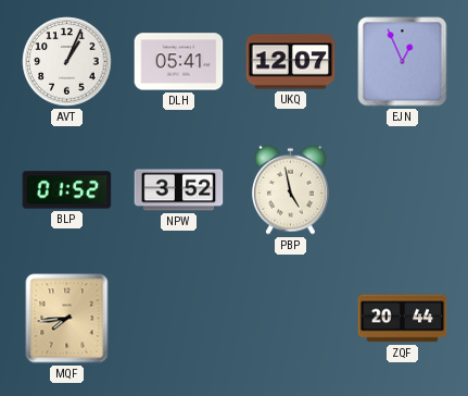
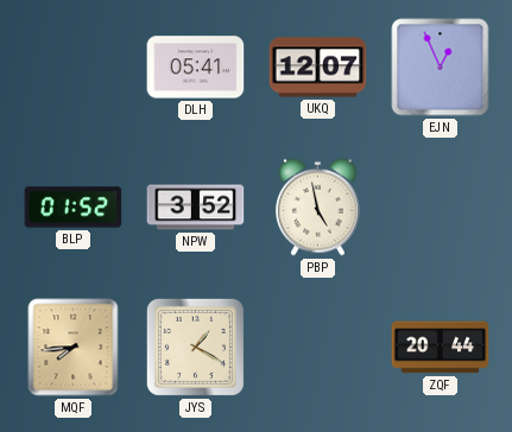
AVT: 1:04 -> none (67, 62)
JYS: none -> 1:20 (195, 347)
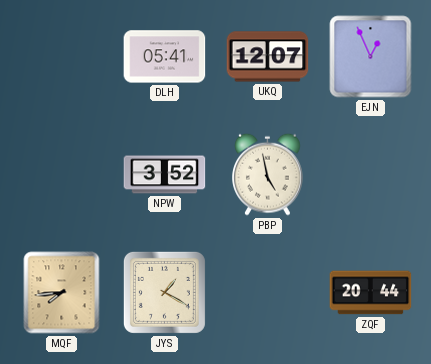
BLP: 01:52 -> none (74, 208)
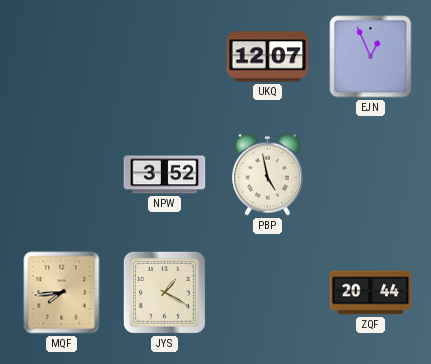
DLH: 05:41 -> none (165, 57)
